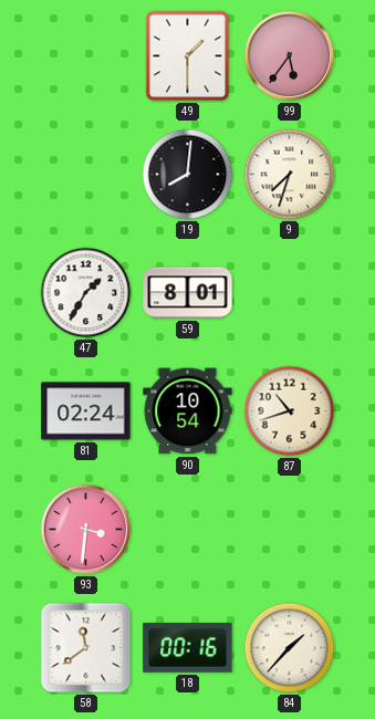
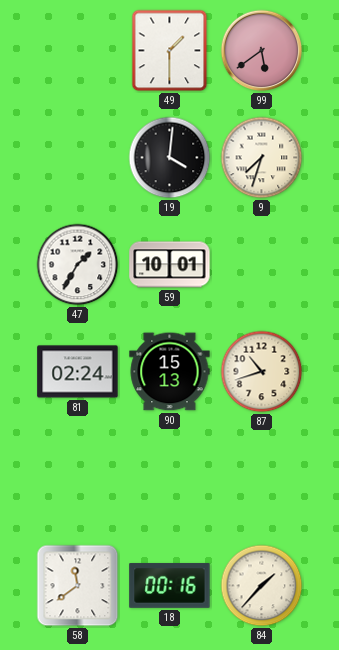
99: 5:36 -> 5:39 (262, 51)
19: 8:01 -> 4:01 (170, 158)
59: 8:01 -> 10:01 (170, 265)
90: 10:54 -> 15:13 (170, 372)
93: 3:31 -> none (86, 530)
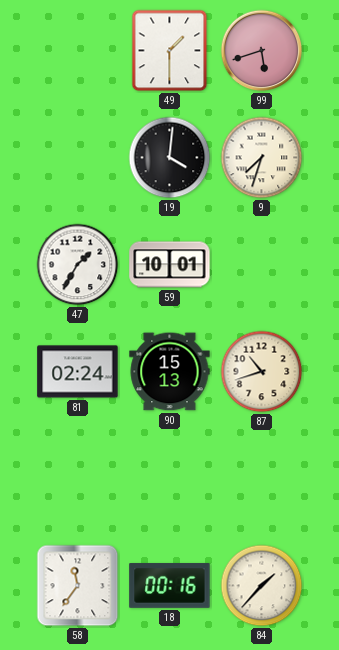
99: 5:39 -> 5:42 (262, 51)
58: 11:39 -> 11:36 (78, 586)
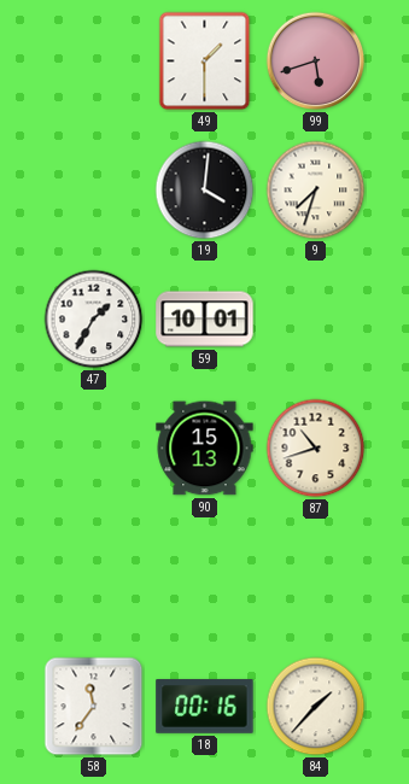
81: 02:24 -> none (78, 372)
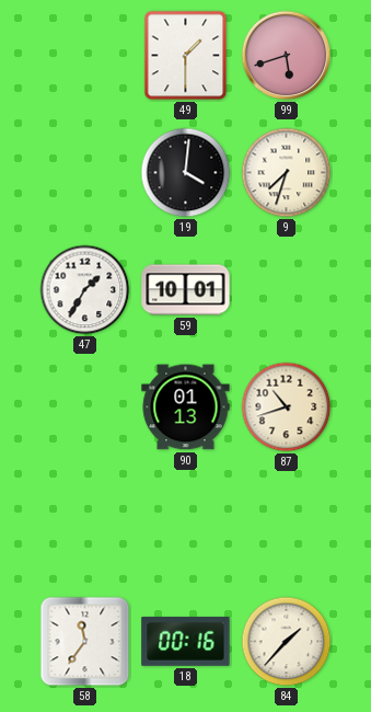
90: 15:13 -> 01:13 (186, 407)
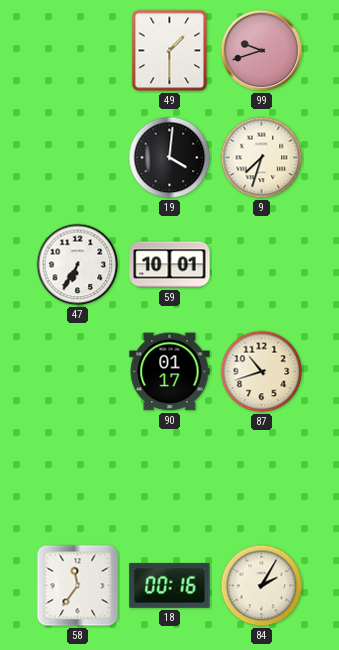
99: 5:42 -> 9:42 (262, 51)
47: 1:35 -> 6:35 (78, 265)
90: 01:13 -> 01:17 (170, 372)
84: 1:37 -> 2:05 (262, 586)
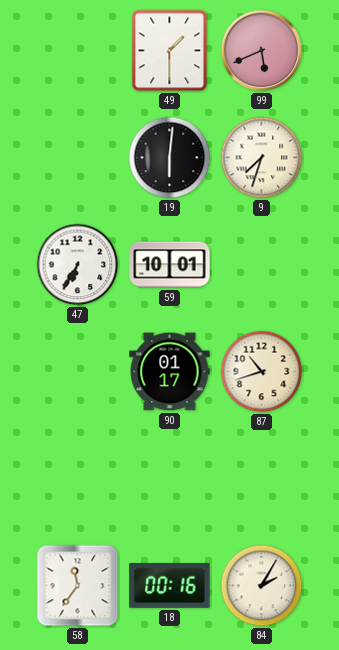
99: 9:42 -> 5:41 (262, 51)
19: 4:01 -> 6:01 (170, 158)
